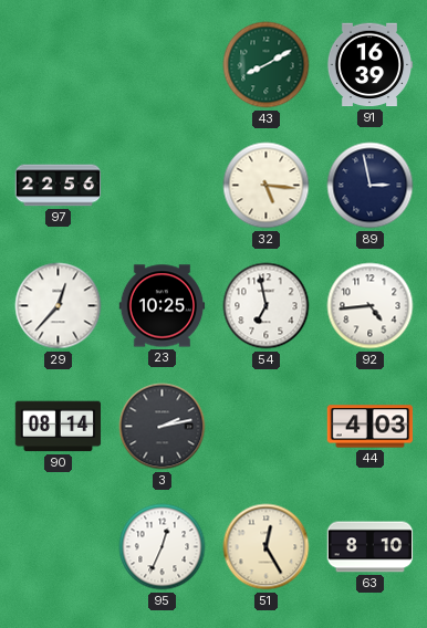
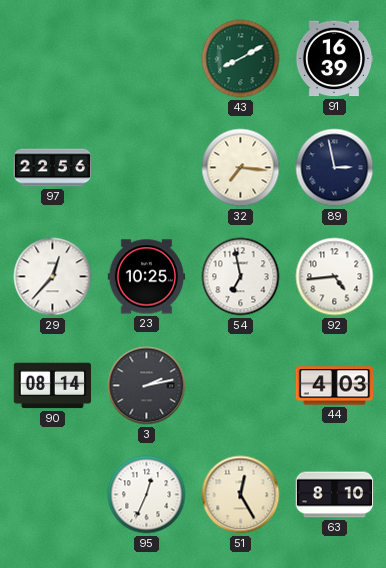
32: 5:16 -> 7:16 (241, 168)
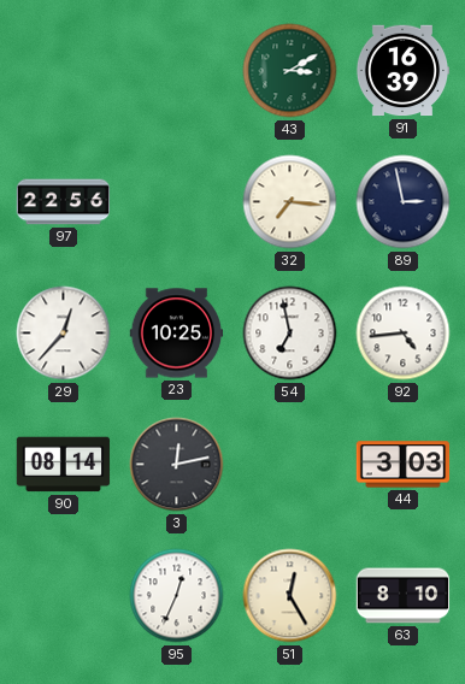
43: 8:10 -> 3:10 (290, 71)
3: 2:13 -> 12:13 (177, 465)
44: 4:03 -> 3:03 (404, 465)
